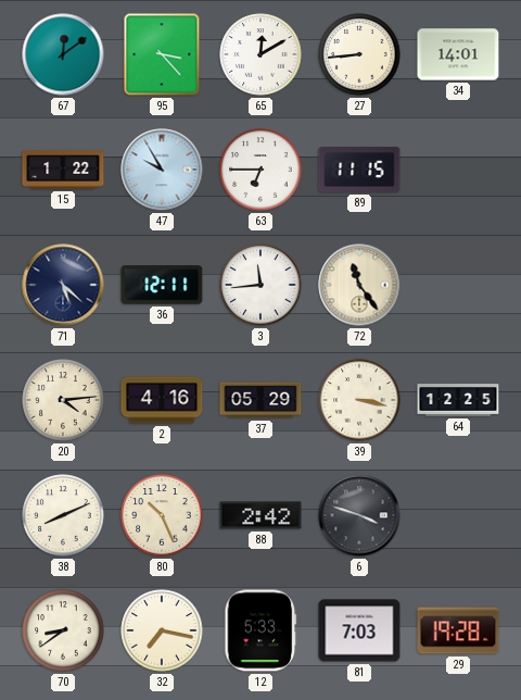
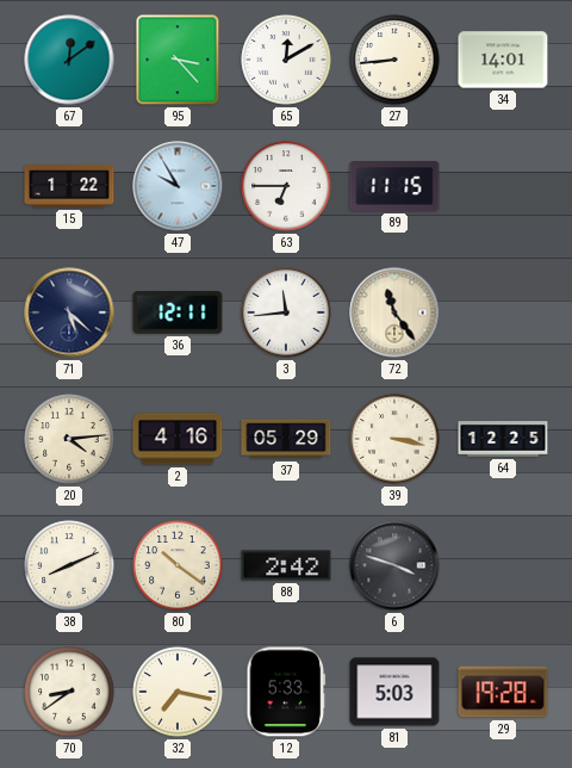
80: 10:26 -> 10:21 (178, 565)
81: 7:03 -> 5:03 (394, 692)
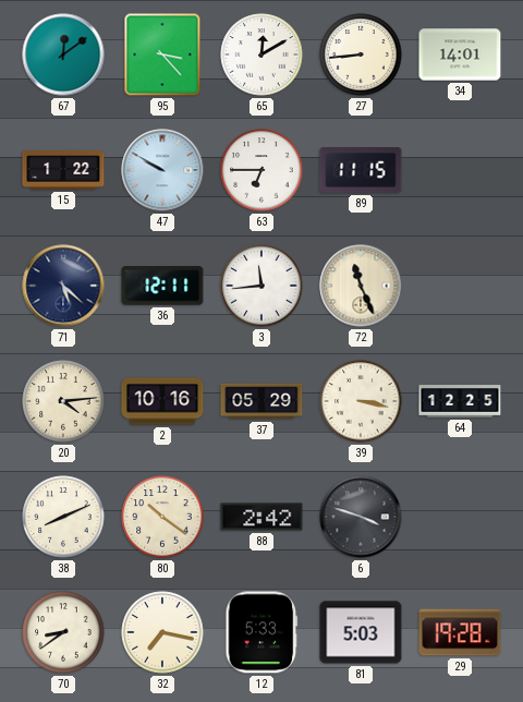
47: 9:55 -> 9:50 (162, 170)
72: 11:24 -> 11:26 (361, 286)
2: 4:16 -> 10:16 (162, 401)
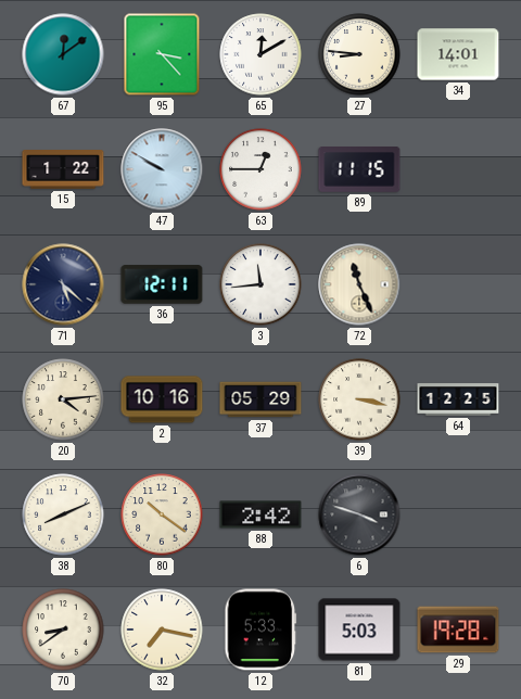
27: 8:44 -> 8:46 (359, 54)
63: 6:45 -> 12:45 (260, 169)
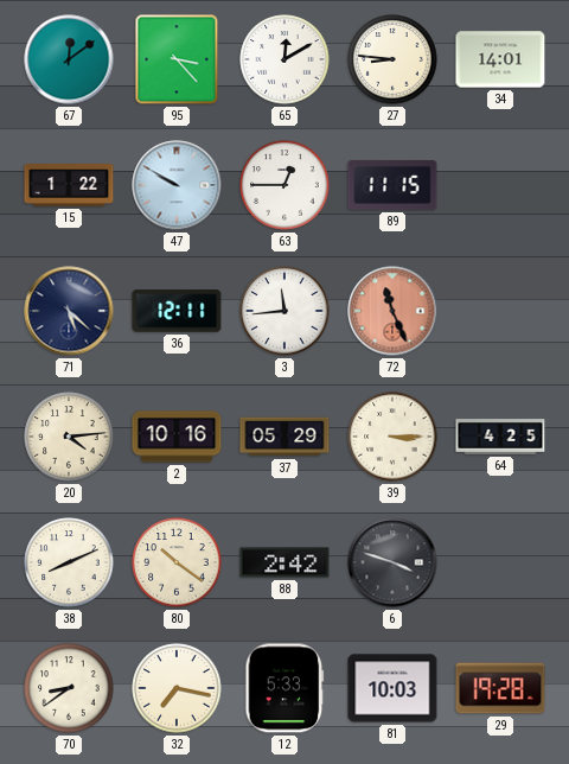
72 dial: cream -> salmon (392, 311)
39: 3:17 -> 3:15 (392, 437)
64: 12:25 -> 4:25 (500, 437)
81: 5:03 -> 10:03 (392, 688)
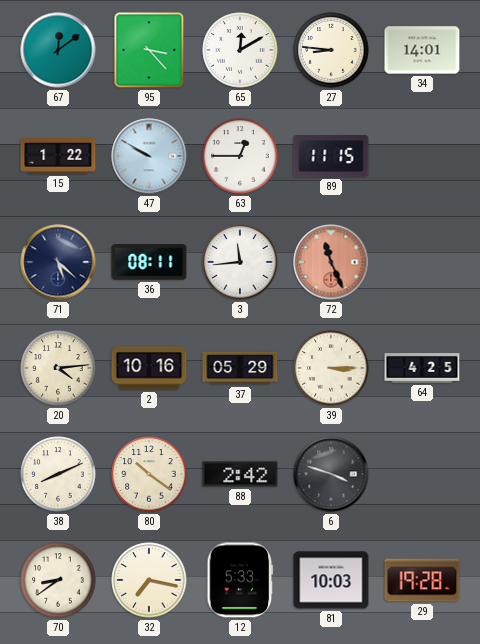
36: 12:11 -> 08:11 (149, 262)
